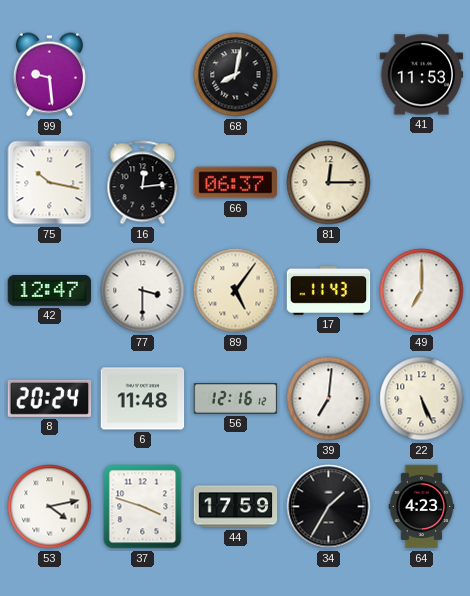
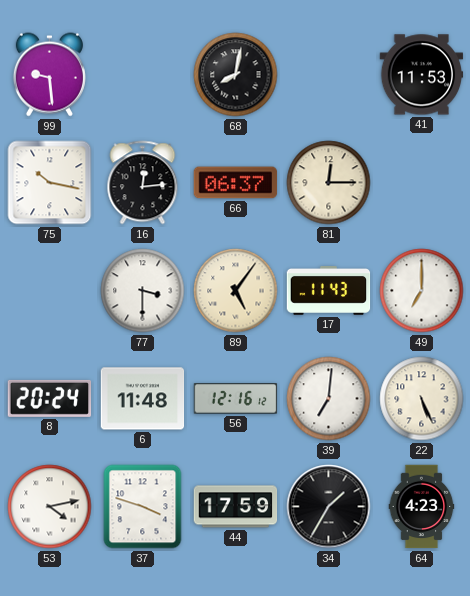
42: 12:47 -> none (50, 291)
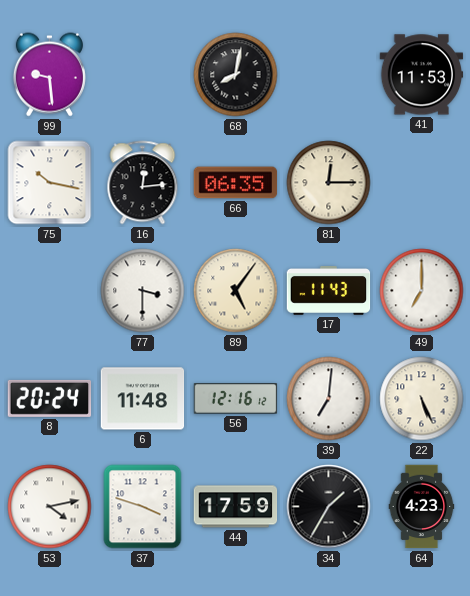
66: 06:37 -> 06:35 (236, 183)
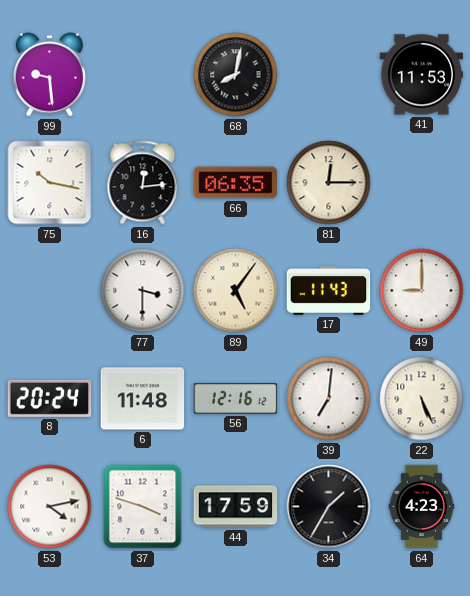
49: 7:00 -> 9:00 (422, 291)
